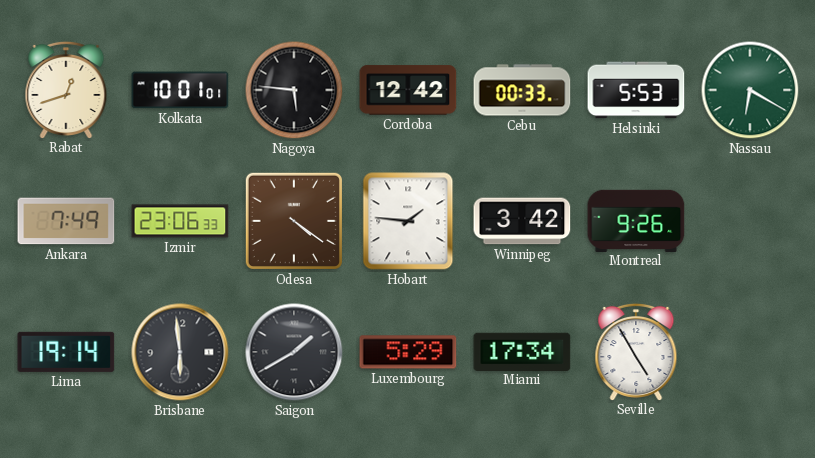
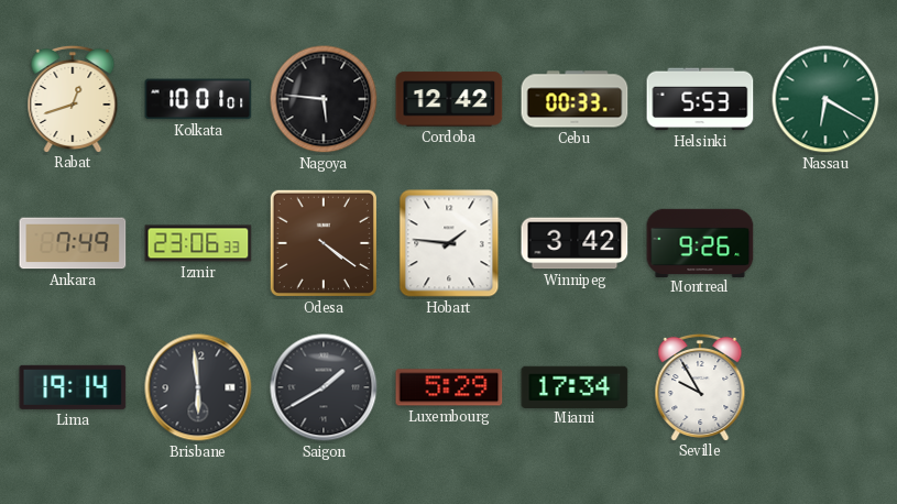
Seville: 4:55 -> 9:55 (700, 386)
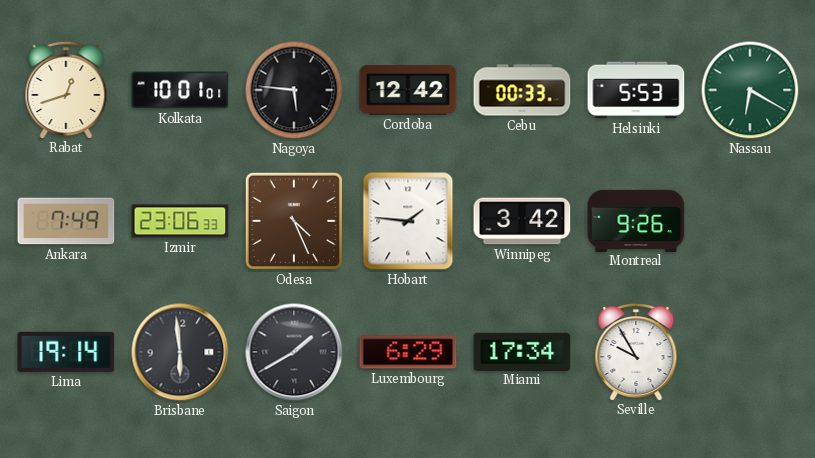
Odesa: 4:21 -> 4:26 (294, 221)
Luxembourg: 5:29 -> 6:29 (408, 352)
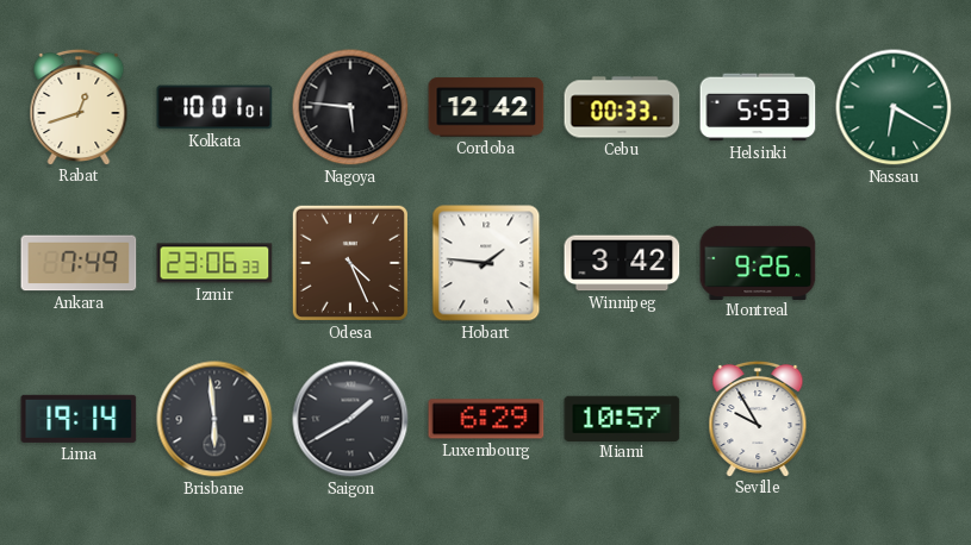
Miami: 17:34 -> 10:57 (622, 418)
